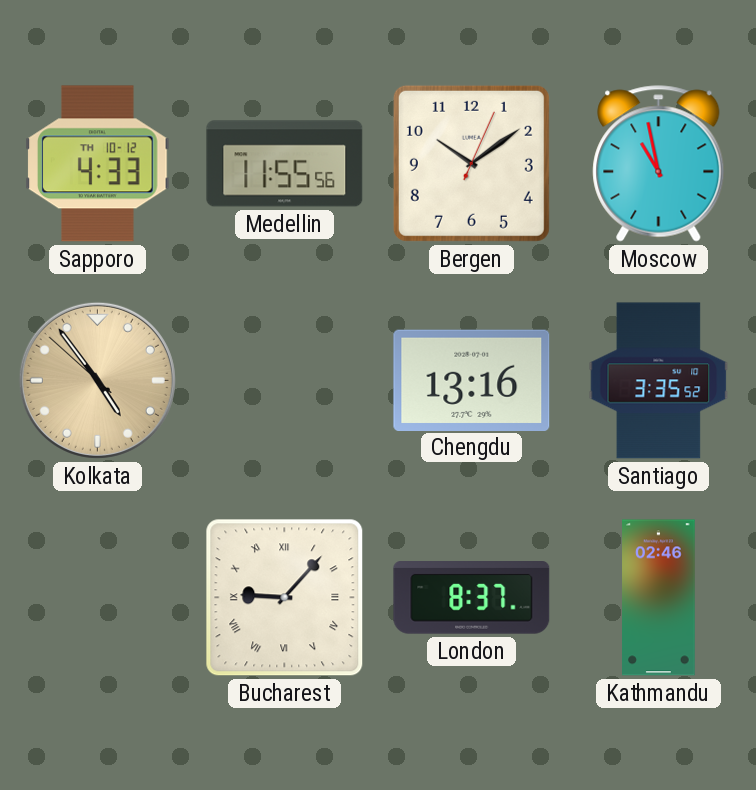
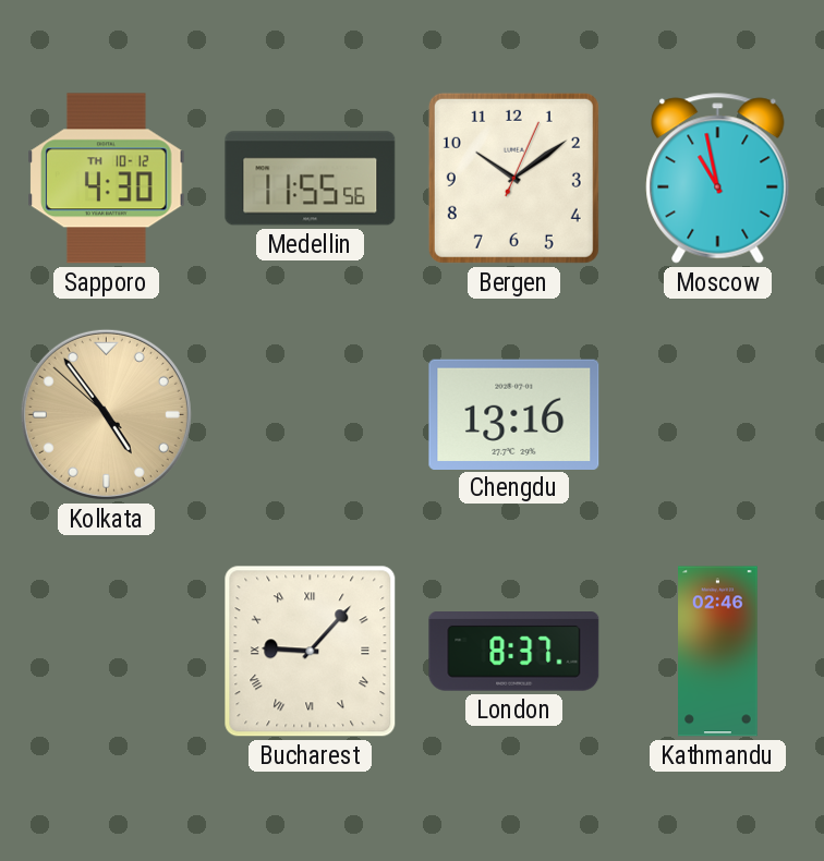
Sapporo: 4:33 -> 4:30 (107, 179)
Santiago: 3:35 -> none (659, 381)
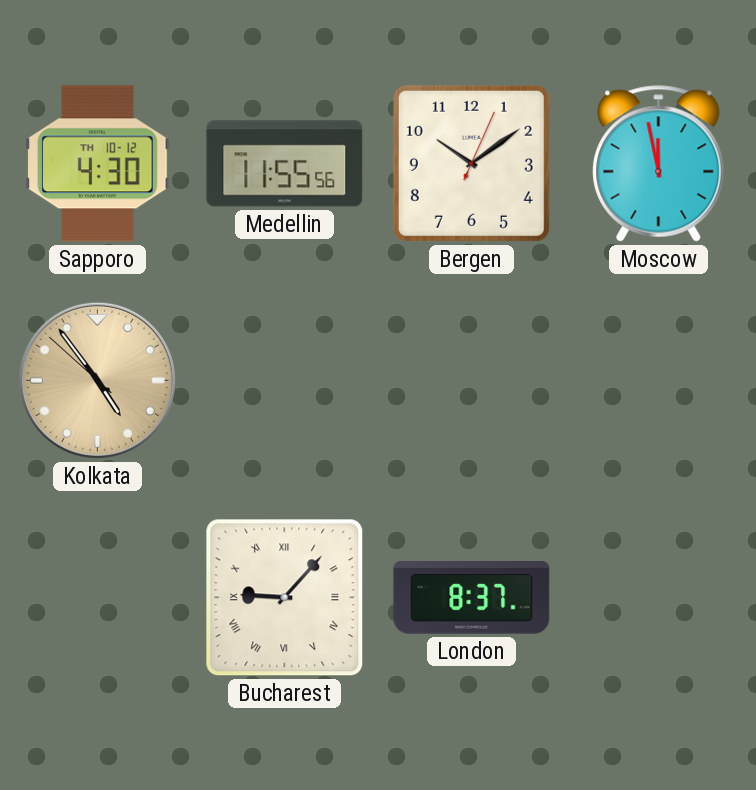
Moscow: 10:58 -> 11:58 (659, 164)
Chengdu: 13:16 -> none (514, 414)
Kathmandu: 02:46 -> none (718, 652)
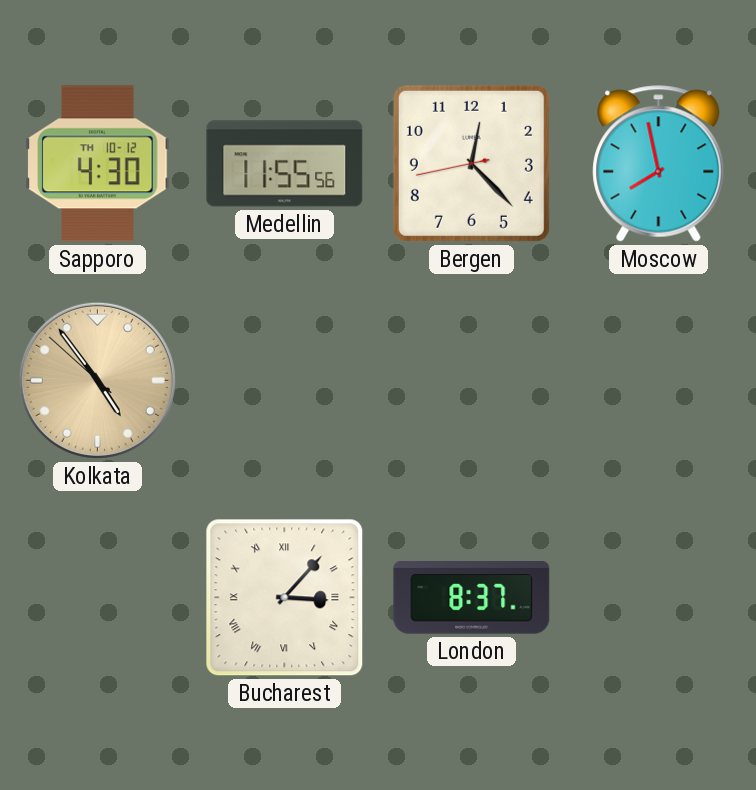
Bergen: 10:09 -> 12:22 (471, 163)
Moscow: 11:58 -> 7:58 (659, 164)
Bucharest: 9:07 -> 3:07 (285, 598)
